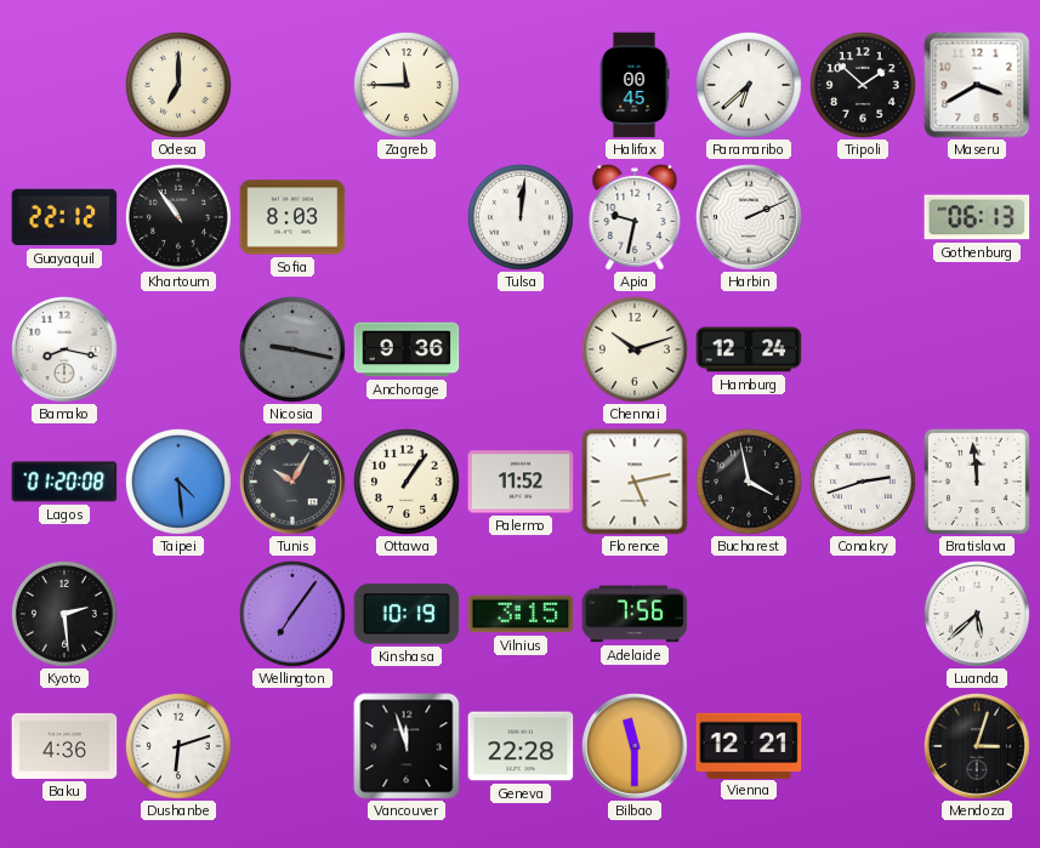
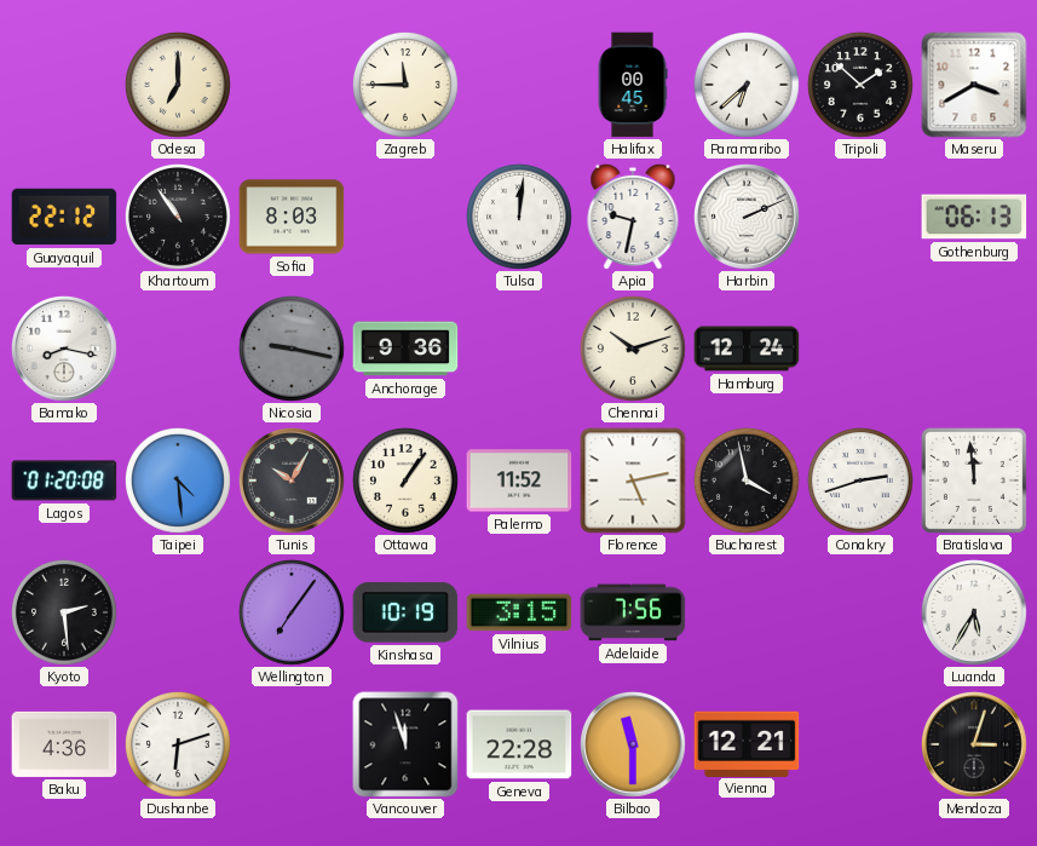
Luanda: 5:38 -> 5:35 (975, 614)
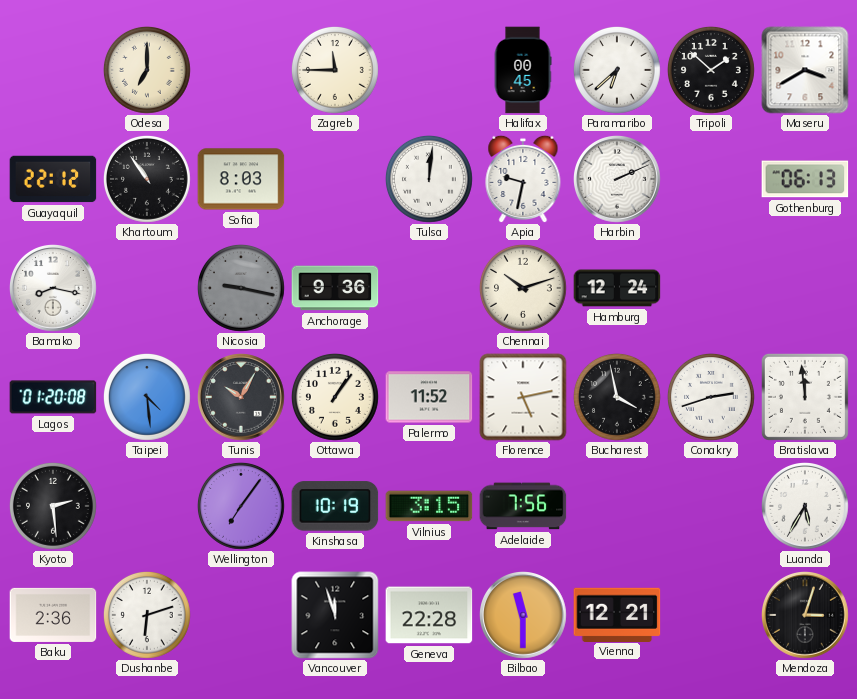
Baku: 4:36 -> 2:36 (53, 615)
